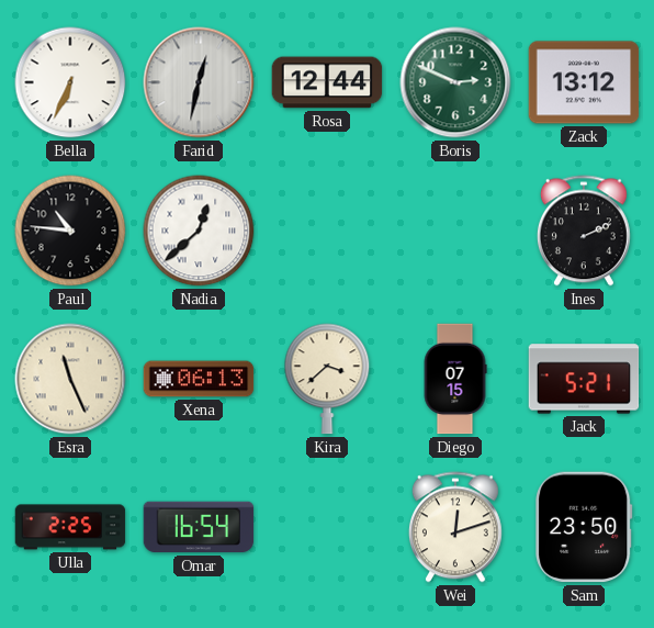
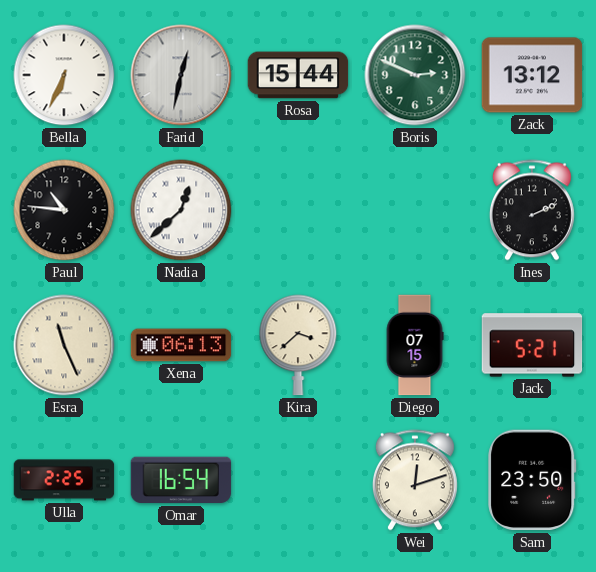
Rosa: 12:44 -> 15:44 (298, 75)
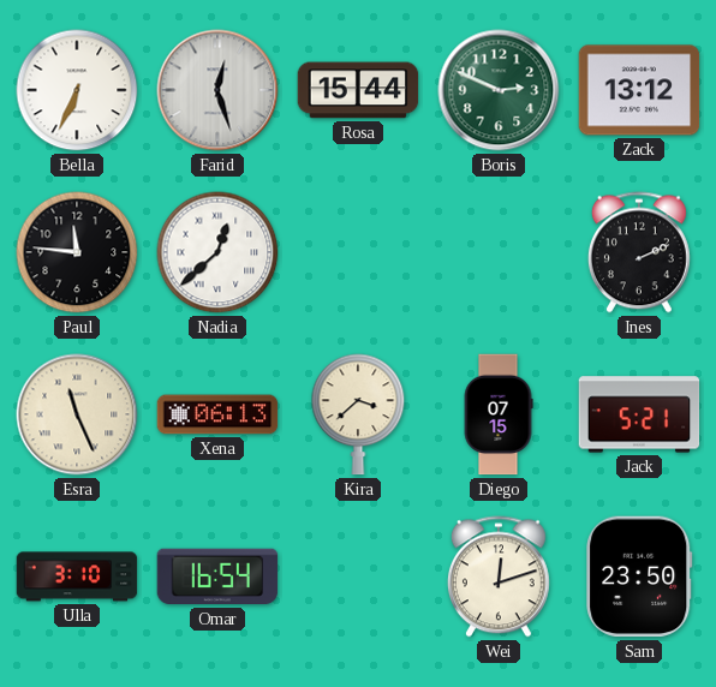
Farid: 12:32 -> 12:27 (217, 90)
Paul: 10:46 -> 11:46 (77, 252)
Ulla: 2:25 -> 3:10 (77, 577)
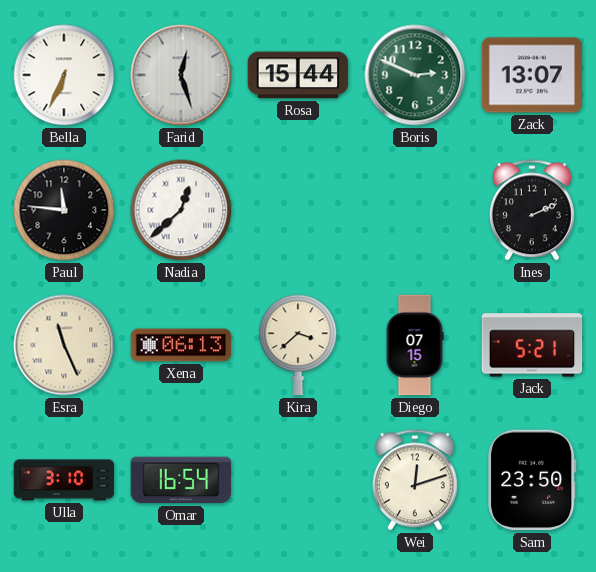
Zack: 13:12 -> 13:07 (532, 75)
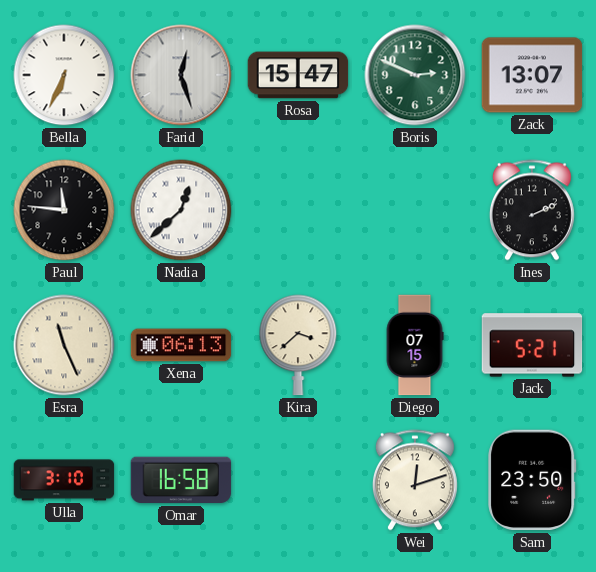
Rosa: 15:44 -> 15:47 (298, 75)
Omar: 16:54 -> 16:58 (181, 480)
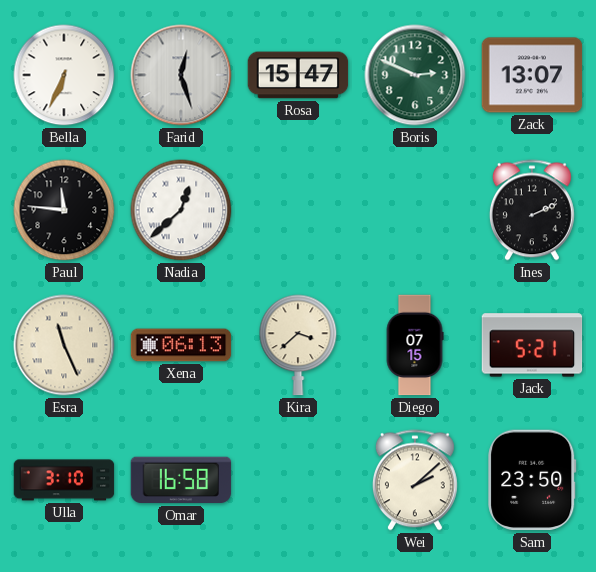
Wei: 12:12 -> 2:08 (415, 480)
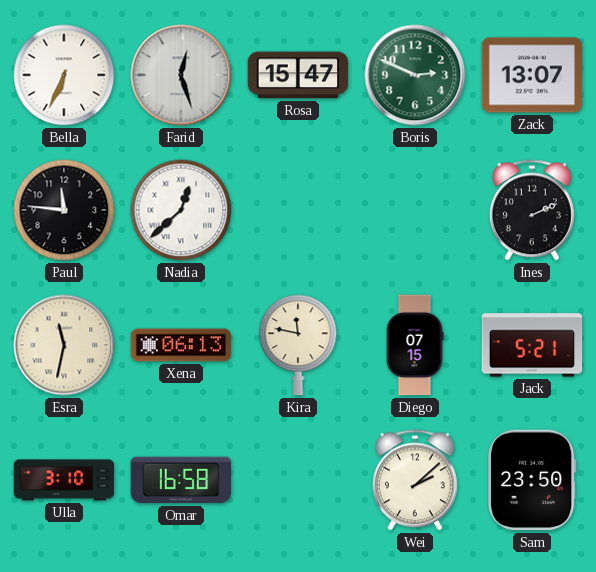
Esra: 11:26 -> 11:32 (64, 345)
Kira: 3:38 -> 11:47 (298, 345)
